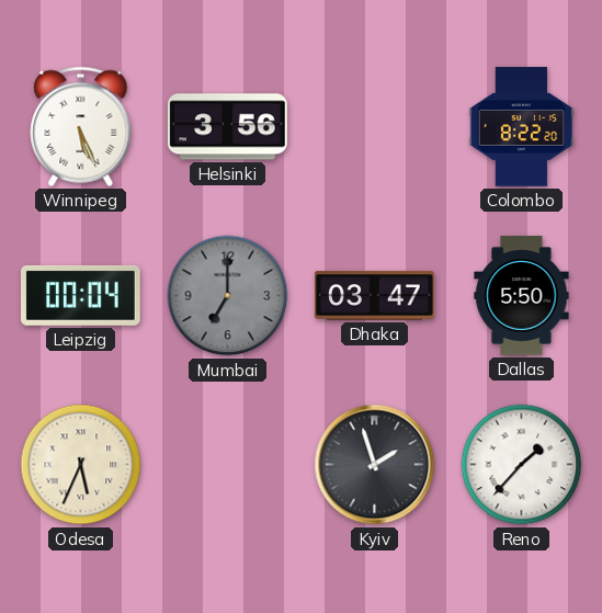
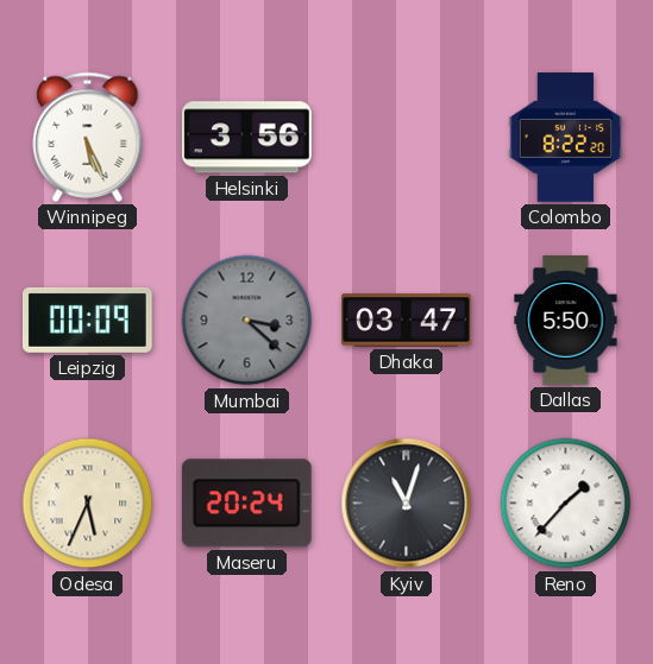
Leipzig: 00:04 -> 00:09 (88, 320)
Mumbai: 7:00 -> 3:22 (247, 321)
Maseru: none -> 20:24 (246, 504)
Kyiv: 1:57 -> 11:03 (407, 504)
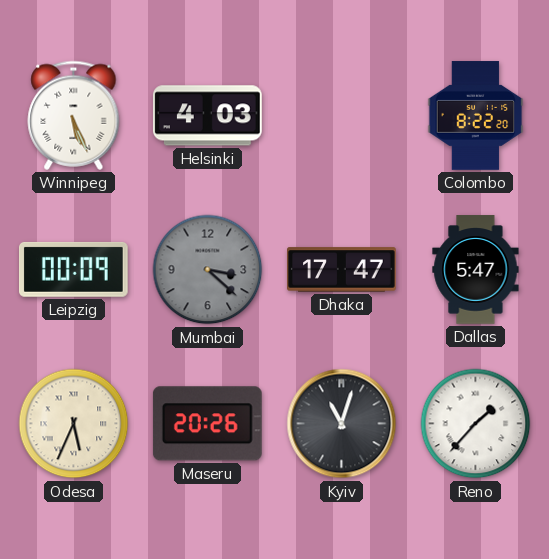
Helsinki: 3:56 -> 4:03 (207, 116)
Dhaka: 03:47 -> 17:47 (342, 270)
Dallas: 5:50 -> 5:47 (476, 270)
Maseru: 20:24 -> 20:26 (207, 424)
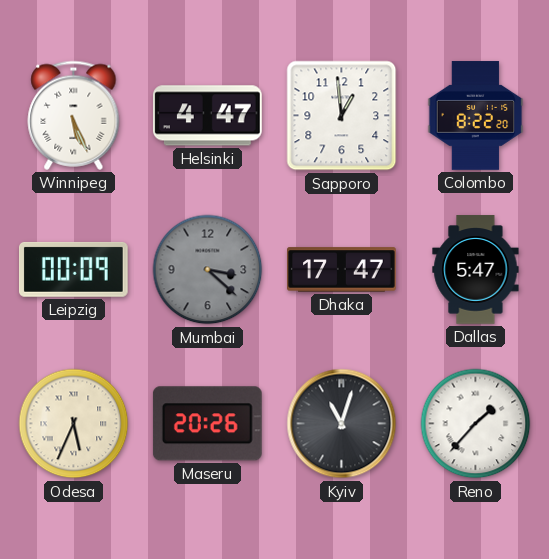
Helsinki: 4:03 -> 4:47 (207, 116)
Sapporo: none -> 12:59 (342, 116)
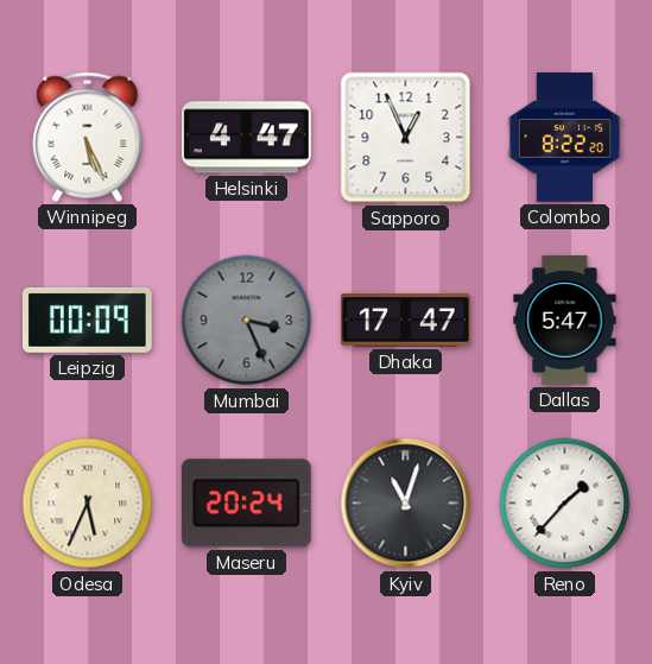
Sapporo: 12:59 -> 12:56 (406, 138)
Mumbai: 3:22 -> 3:26 (247, 321)
Maseru: 20:26 -> 20:24 (246, 504)
